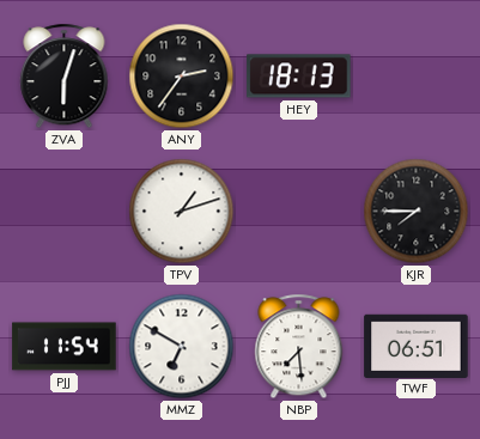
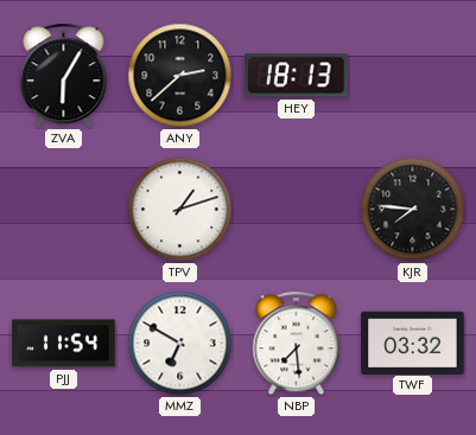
ZVA: 6:03 -> 6:05 (64, 76)
ANY: 2:36 -> 2:38 (180, 76)
KJR: 7:45 -> 7:46 (413, 210)
TWF: 06:51 -> 03:32 (413, 343)
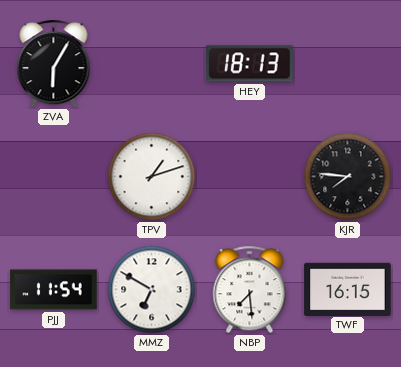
ANY: 2:38 -> none (180, 76)
TWF: 03:32 -> 16:15 (348, 289)
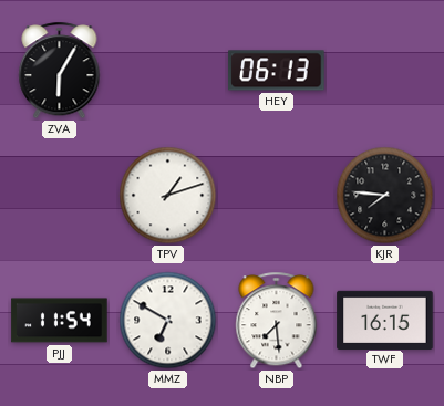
HEY: 18:13 -> 06:13 (277, 71)
